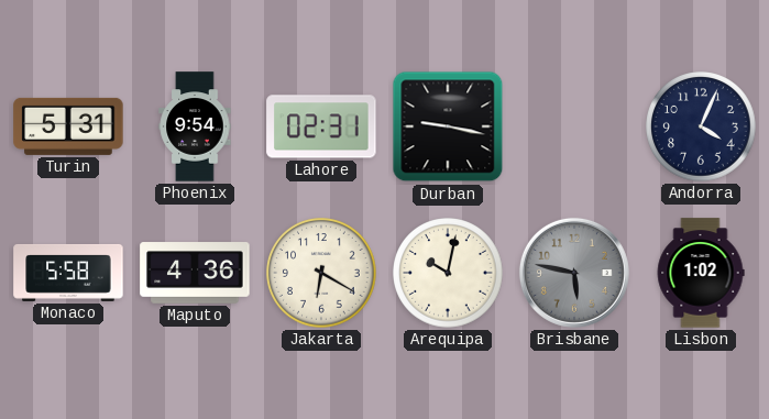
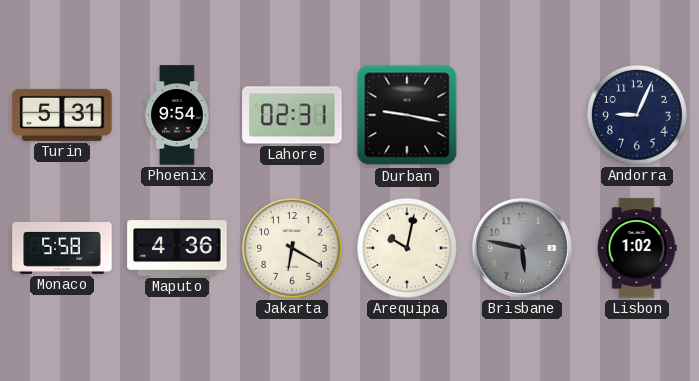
Andorra: 4:04 -> 9:04 (637, 115)
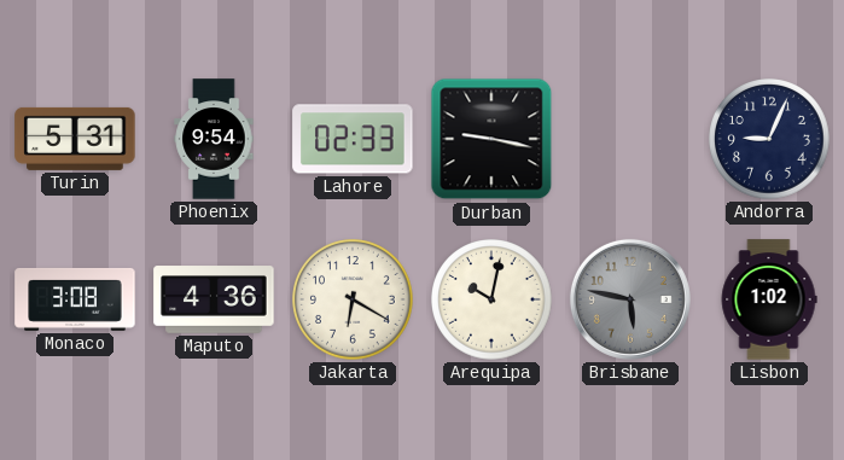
Lahore: 02:31 -> 02:33 (353, 139)
Monaco: 5:58 -> 3:08 (75, 299)
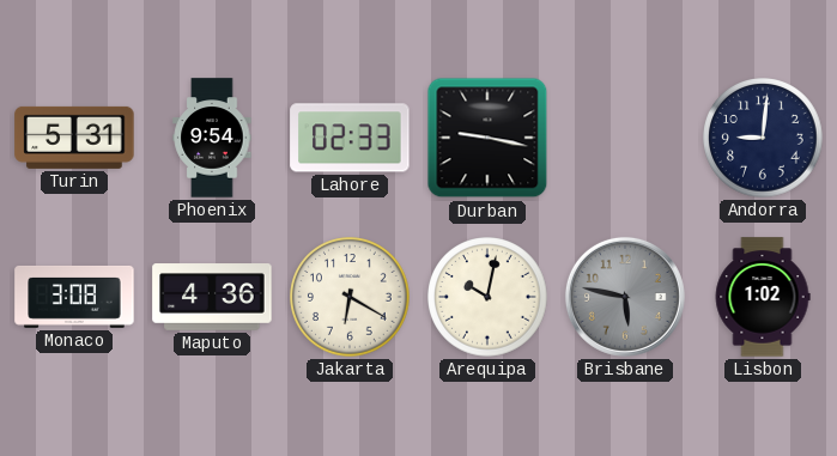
Andorra: 9:04 -> 9:01 (763, 138)
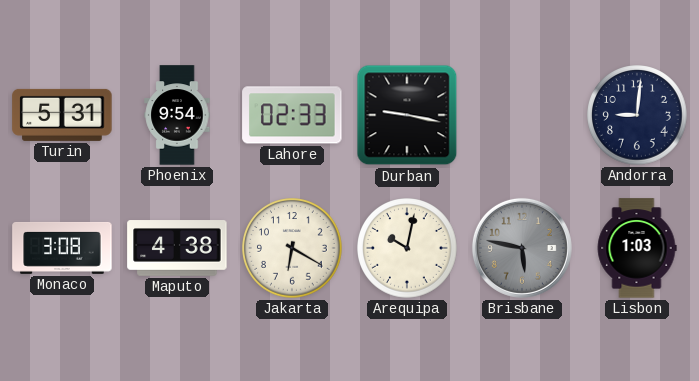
Maputo: 4:36 -> 4:38 (177, 248)
Lisbon: 1:02 -> 1:03 (637, 248)
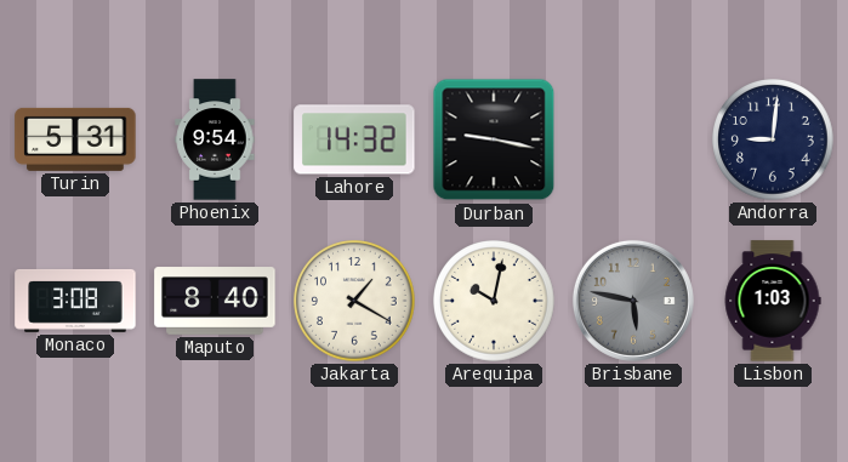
Lahore: 02:33 -> 14:32 (354, 139)
Maputo: 4:38 -> 8:40 (215, 301)
Jakarta: 6:20 -> 1:20 (354, 301)
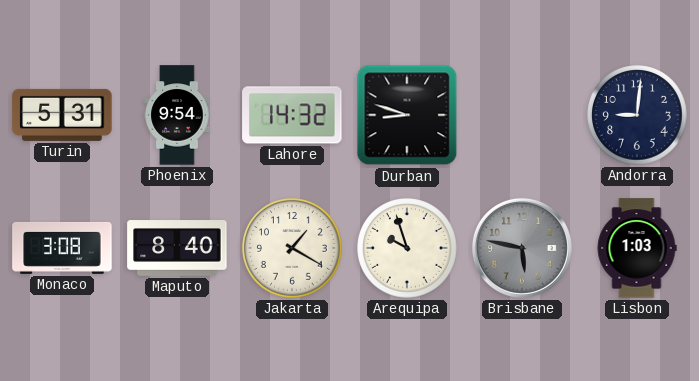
Durban: 9:17 -> 8:48 (407, 115)
Arequipa: 10:02 -> 9:57 (407, 248)
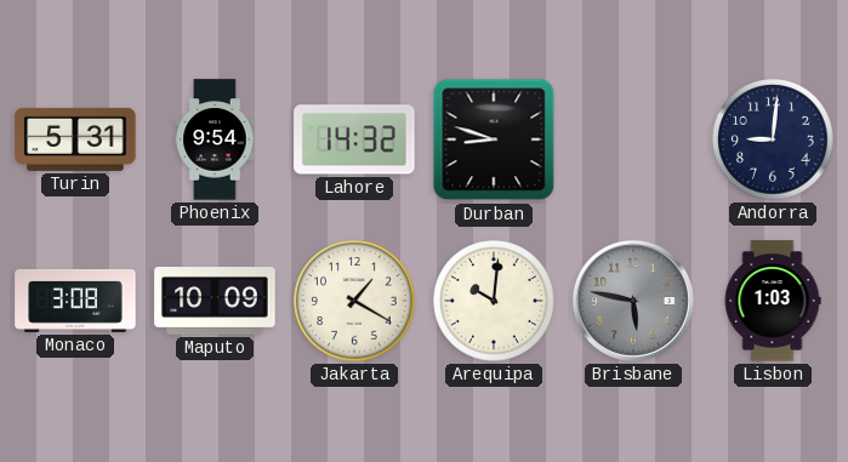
Maputo: 8:40 -> 10:09 (215, 301)
Arequipa: 9:57 -> 10:01 (494, 301)
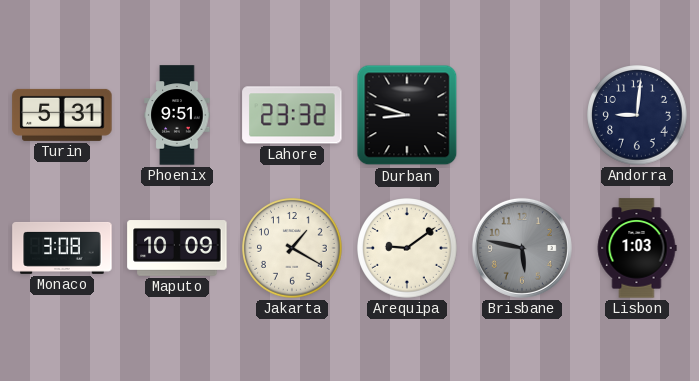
Phoenix: 9:54 -> 9:51 (177, 115)
Lahore: 14:32 -> 23:32 (292, 115)
Arequipa: 10:01 -> 9:09 (407, 248)
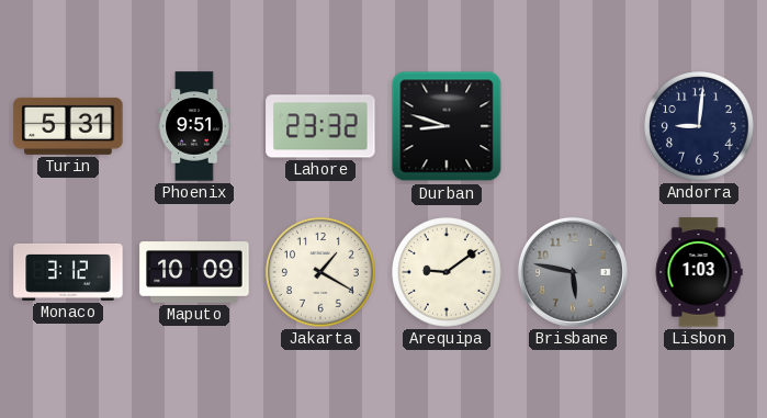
Monaco: 3:08 -> 3:12 (68, 272)
